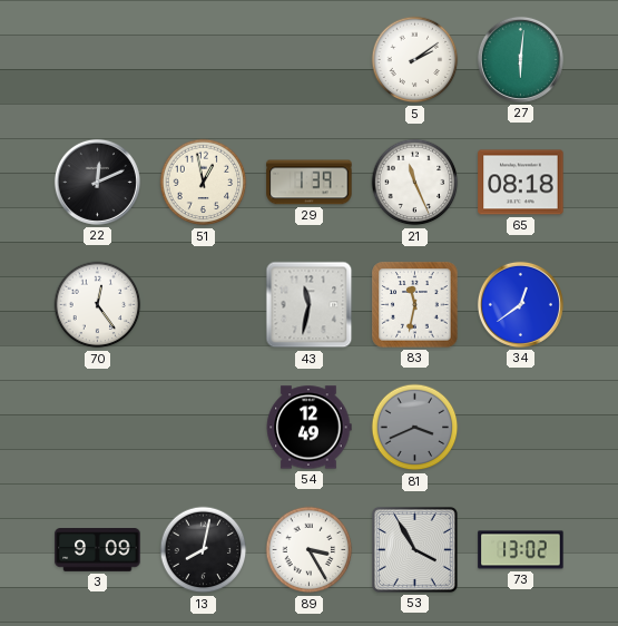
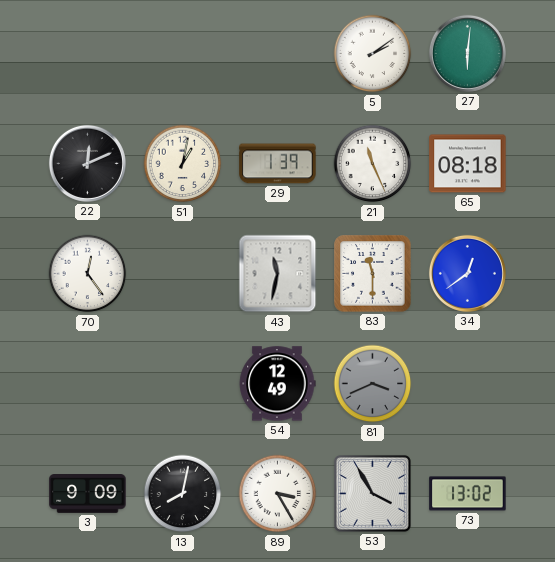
51: 12:58 -> 1:02 (183, 164)
83: 11:32 -> 11:30 (373, 274)
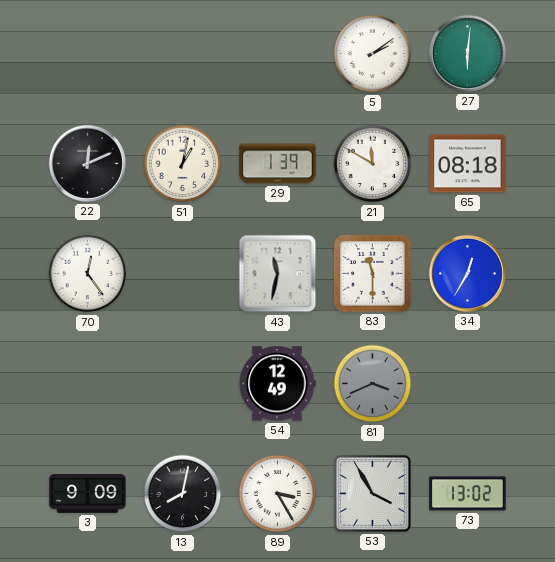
21: 11:26 -> 11:50 (373, 164)
34: 12:39 -> 12:35 (467, 273)
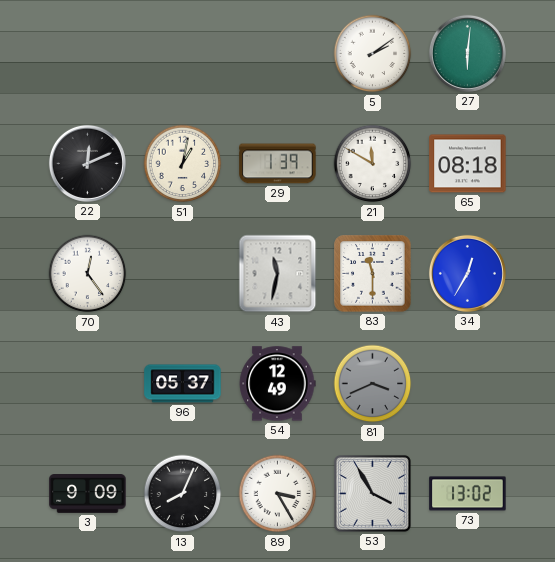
96: none -> 05:37 (183, 384)
13: 8:02 -> 8:04 (183, 494)
